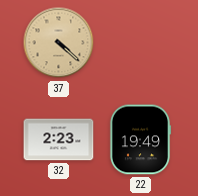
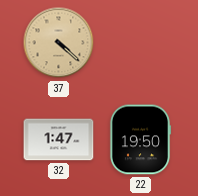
32: 2:23 -> 1:47 (59, 140)
22: 19:49 -> 19:50 (140, 140)
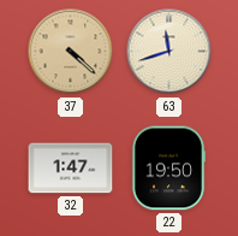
63: none -> 11:42 (169, 52)
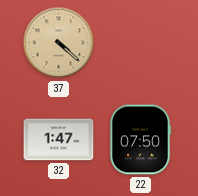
63: 11:42 -> none (169, 52)
22: 19:50 -> 07:50 (140, 140)
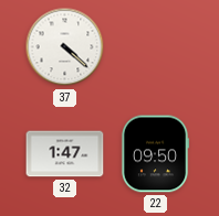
37 dial: champagne -> white (65, 47)
22: 07:50 -> 09:50 (155, 154)
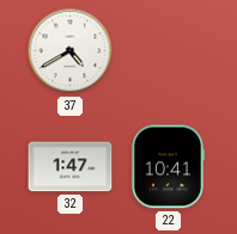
37: 4:22 -> 4:40 (71, 51)
22: 09:50 -> 10:41 (168, 167)
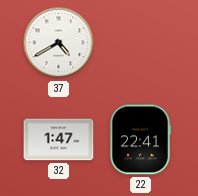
22: 10:41 -> 22:41 (140, 140)
